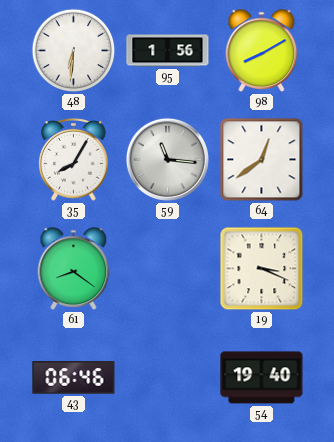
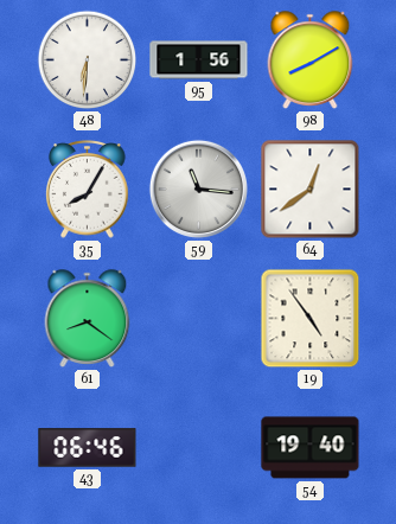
19: 3:19 -> 4:54 (311, 319)
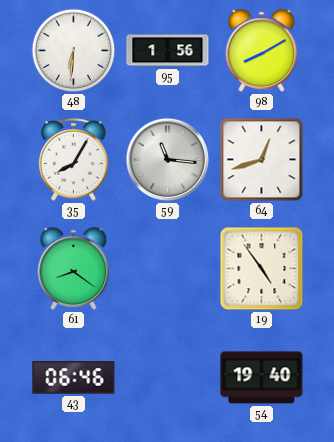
64: 12:39 -> 12:42 (262, 160)
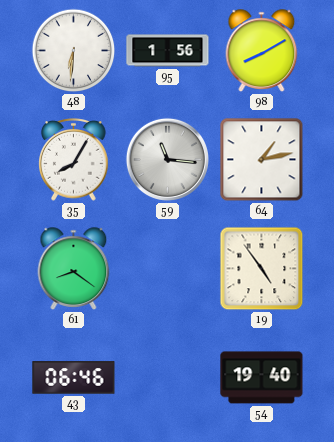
64: 12:42 -> 1:13 (262, 160)
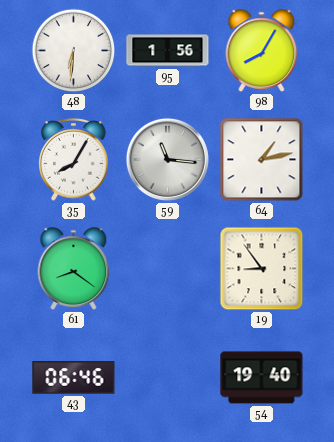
98: 8:10 -> 8:05 (262, 51)
19: 4:54 -> 8:54 (262, 269)
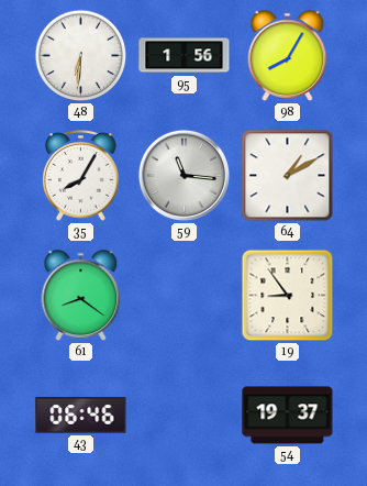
64: 1:13 -> 1:10 (288, 176)
54: 19:40 -> 19:37 (288, 416)
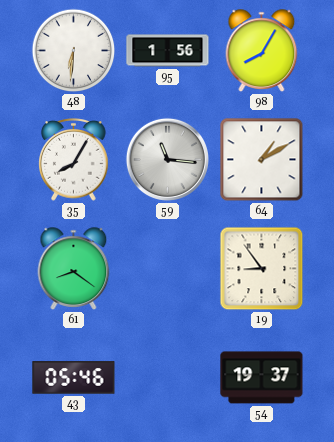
43: 06:46 -> 05:46 (74, 378)
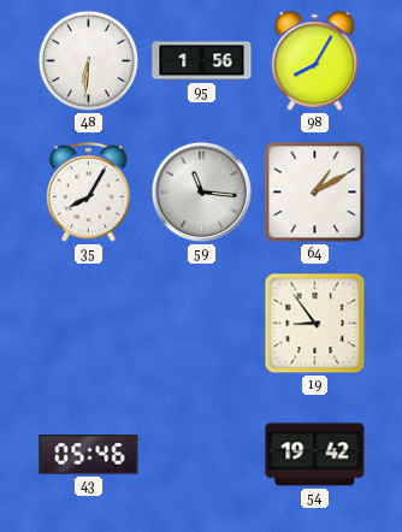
61: 8:21 -> none (74, 269)
54: 19:37 -> 19:42 (315, 455)
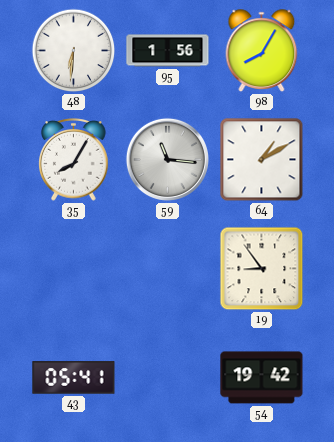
43: 05:46 -> 05:41 (74, 378)
